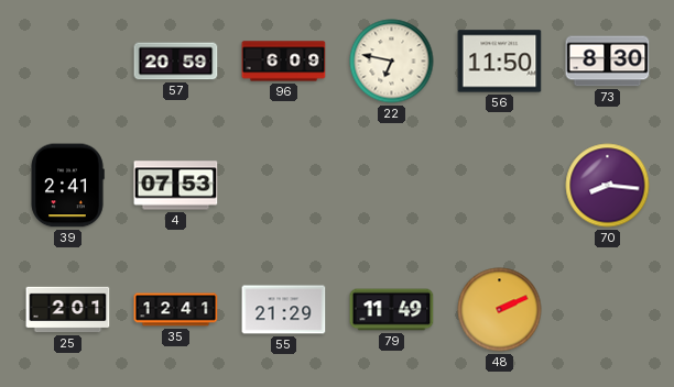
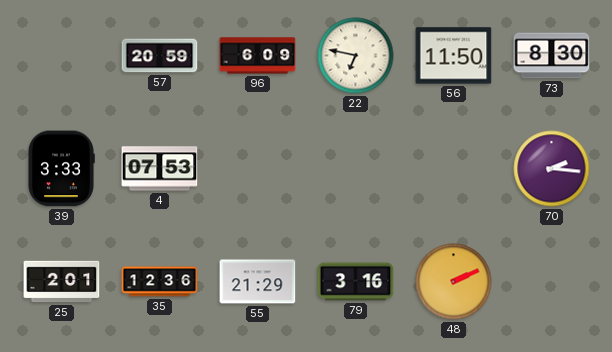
39: 2:41 -> 3:33 (61, 169)
70: 8:16 -> 2:16 (552, 169)
35: 12:41 -> 12:36 (160, 282)
79: 11:49 -> 3:16 (356, 282)
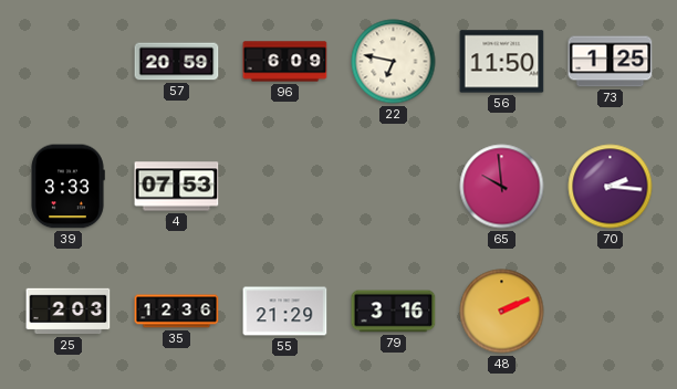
73: 8:30 -> 1:25 (611, 62)
65: none -> 9:59 (502, 187)
25: 2:01 -> 2:03 (69, 312)
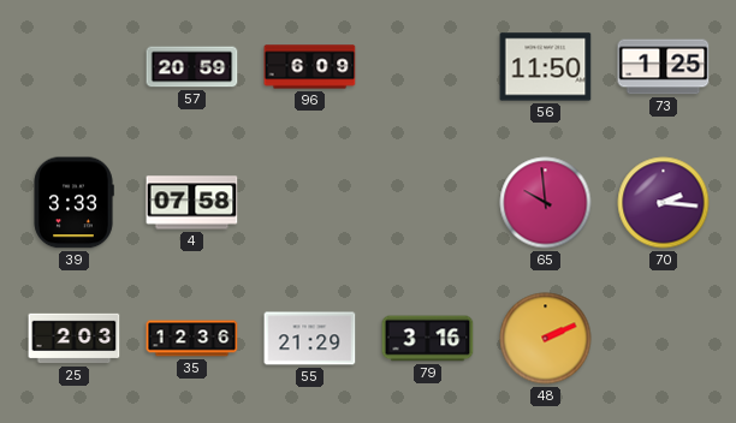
22: 6:47 -> none (394, 62)
4: 07:53 -> 07:58 (192, 203)
